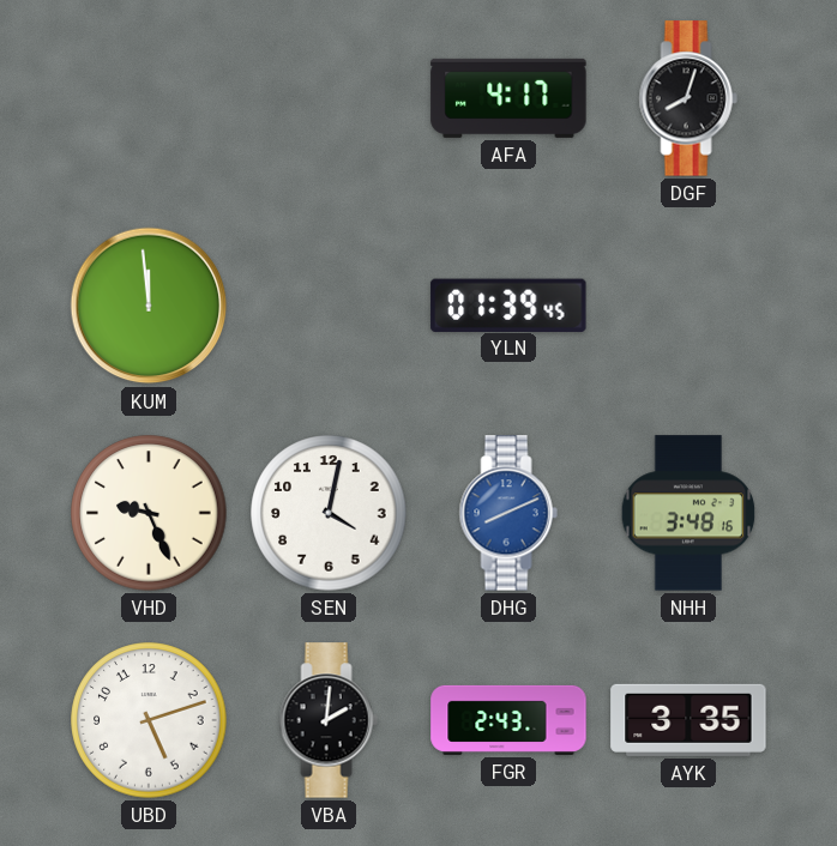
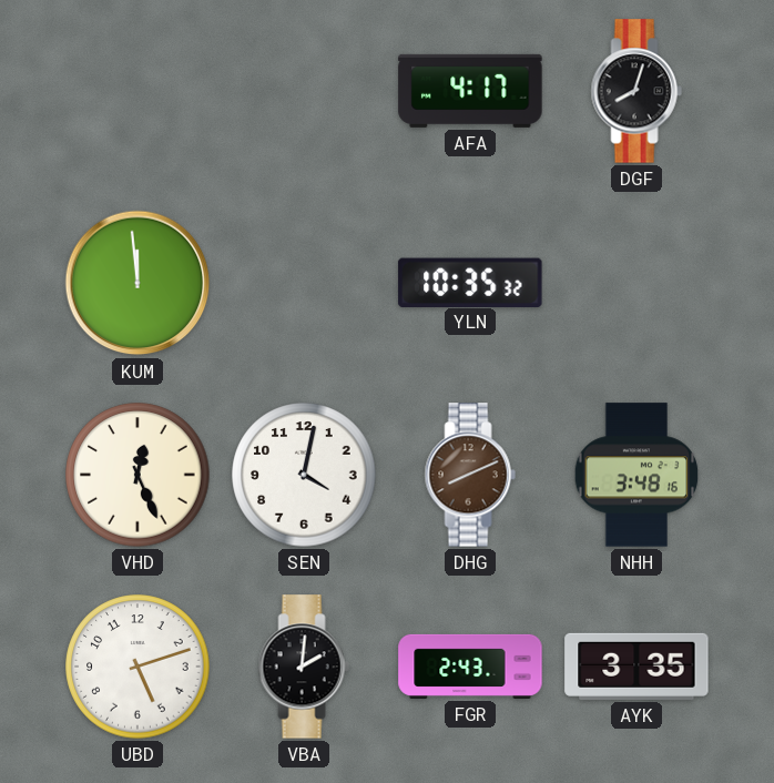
YLN: 01:39 -> 10:35 (470, 282)
VHD: 9:26 -> 12:26 (138, 475)
DHG dial: blue -> brown (470, 475)
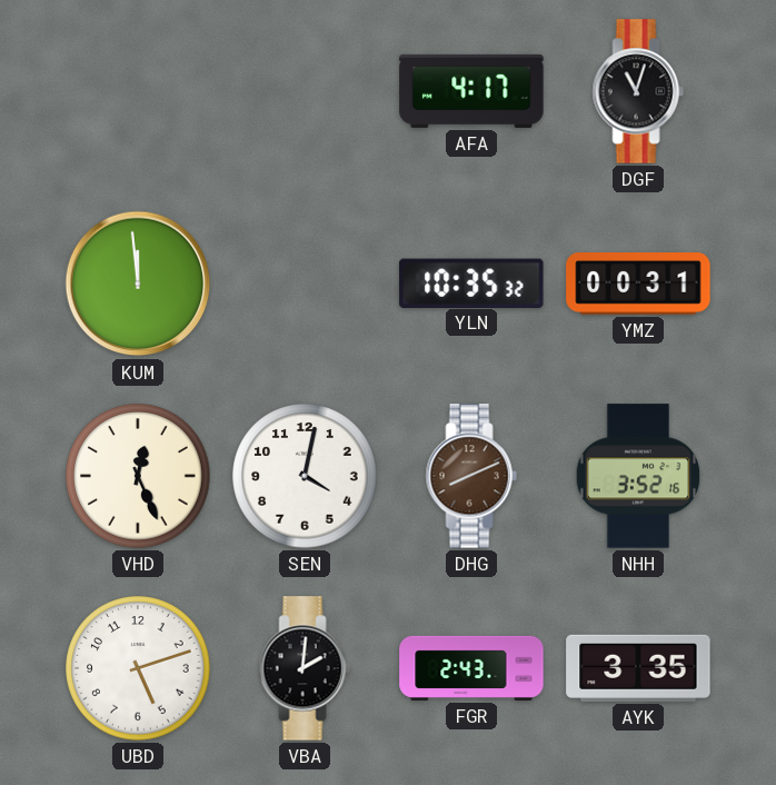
DGF: 8:03 -> 11:03 (638, 91)
YMZ: none -> 00:31 (638, 284)
NHH: 3:48 -> 3:52 (638, 476)
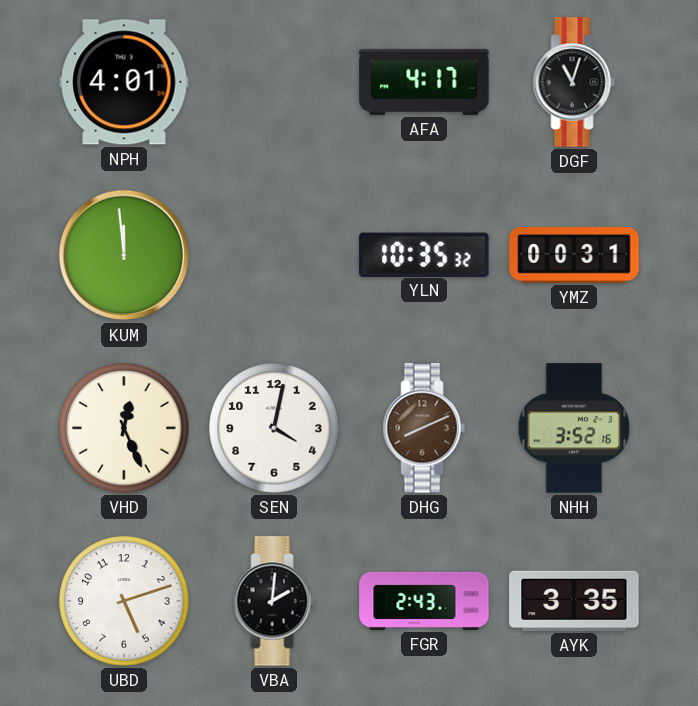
NPH: none -> 4:01 (124, 82)
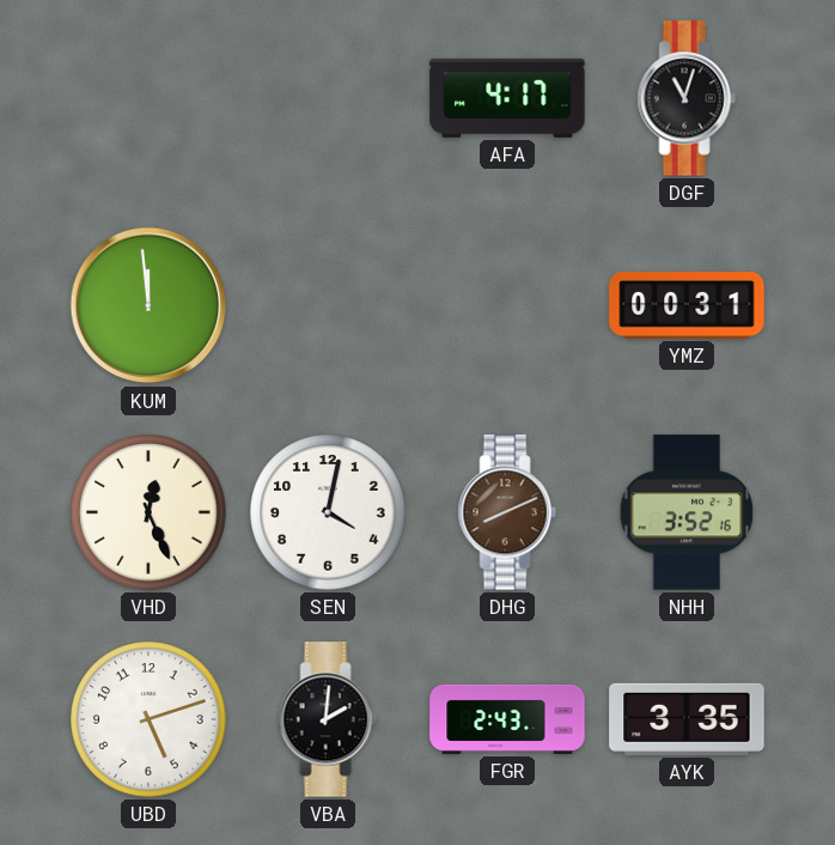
NPH: 4:01 -> none (124, 82)
YLN: 10:35 -> none (424, 254)
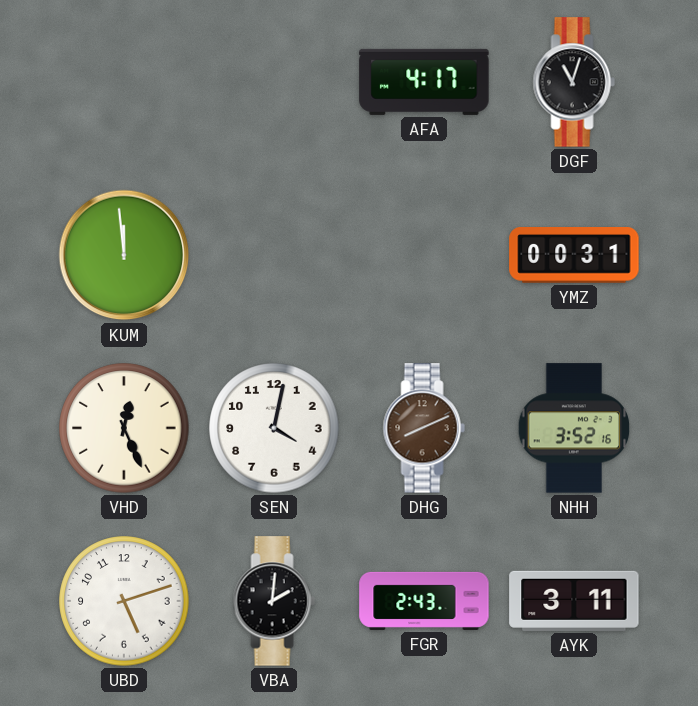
AYK: 3:35 -> 3:11 (574, 601)
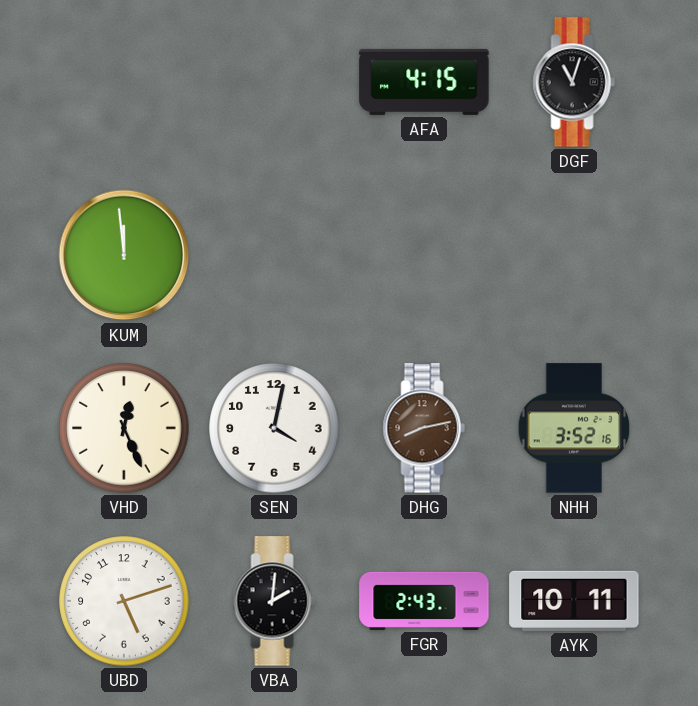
AFA: 4:17 -> 4:15 (424, 82)
YMZ: 00:31 -> none (574, 255)
DHG: 8:11 -> 8:13 (424, 428)
AYK: 3:11 -> 10:11 (574, 601)
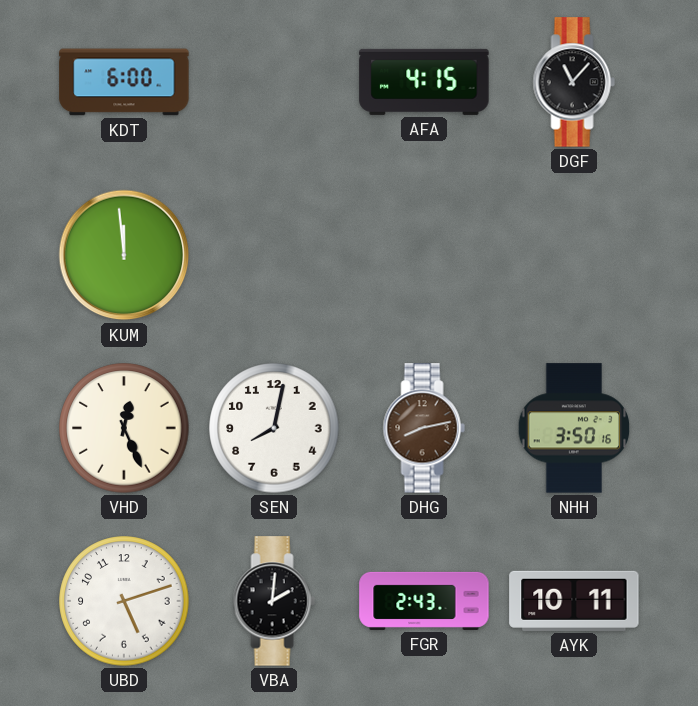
KDT: none -> 6:00 (124, 82)
DGF: 11:03 -> 11:07 (574, 82)
SEN: 4:02 -> 8:02 (274, 428)
NHH: 3:52 -> 3:50 (574, 428)
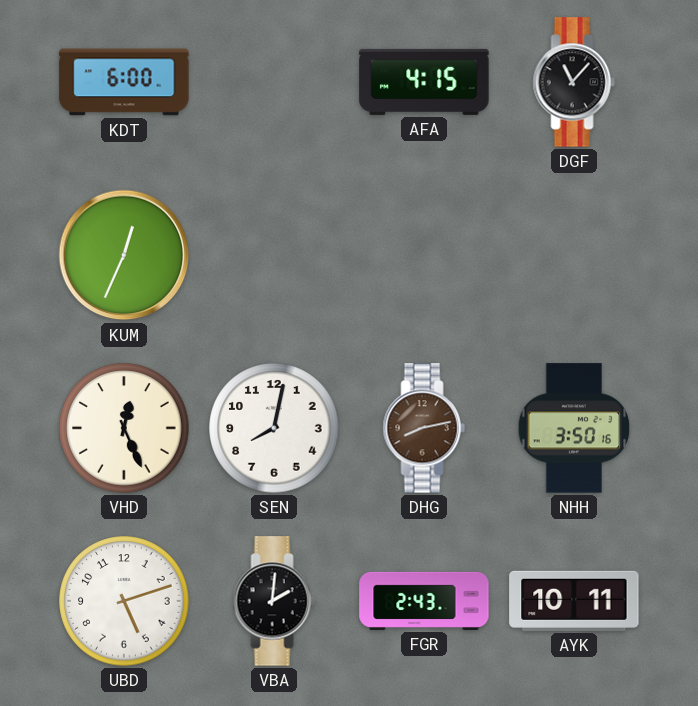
KUM: 11:59 -> 12:34 (124, 255)
